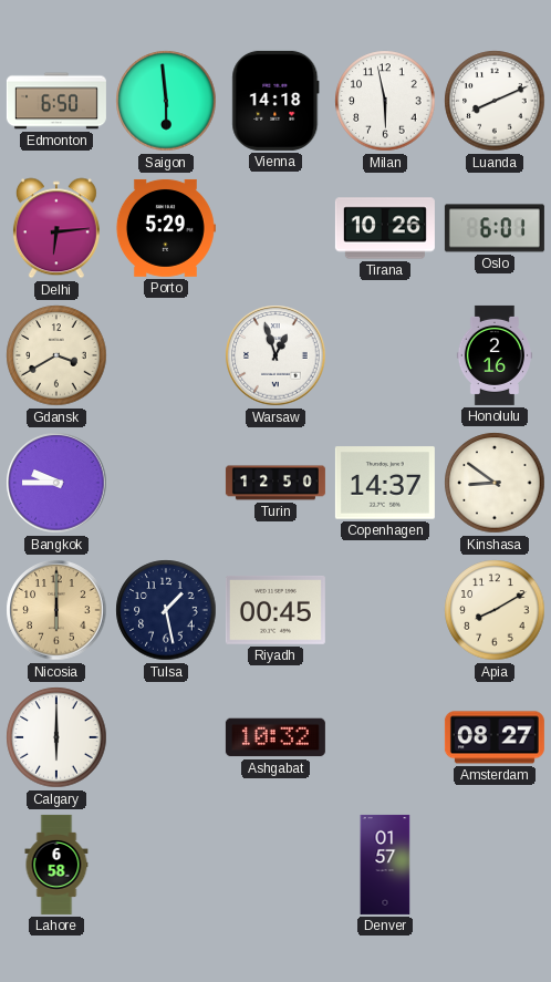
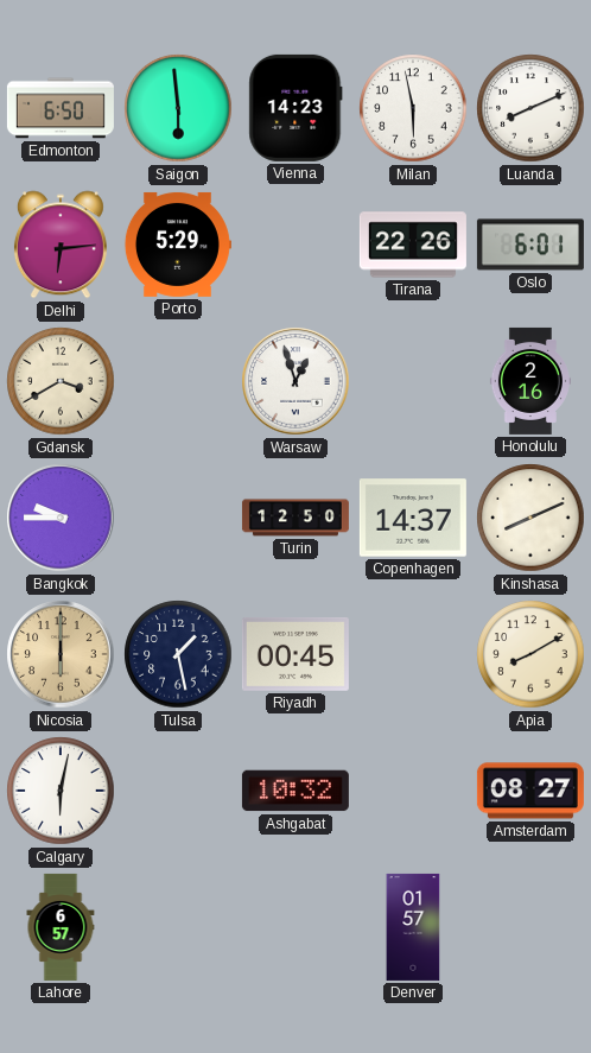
Vienna: 14:18 -> 14:23 (295, 108)
Tirana: 10:26 -> 22:26 (413, 245)
Kinshasa: 8:51 -> 8:11 (530, 518)
Calgary: 6:00 -> 6:02 (61, 791)
Lahore: 6:58 -> 6:57 (61, 927)
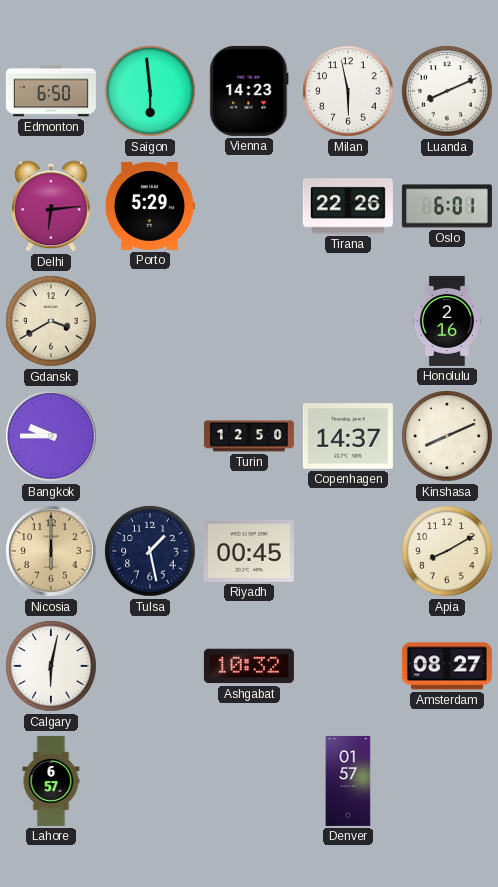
Warsaw: 12:57 -> none (295, 381)
